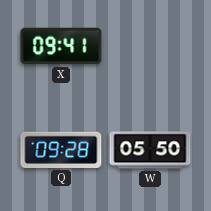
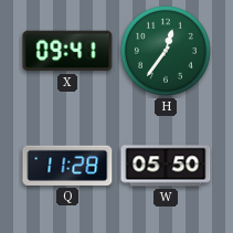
H: none -> 12:36 (166, 51)
Q: 09:28 -> 11:28 (67, 166)
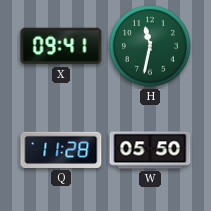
H: 12:36 -> 11:32 (150, 46)
